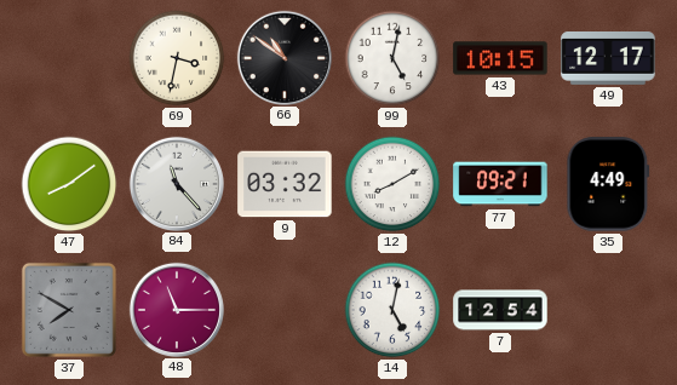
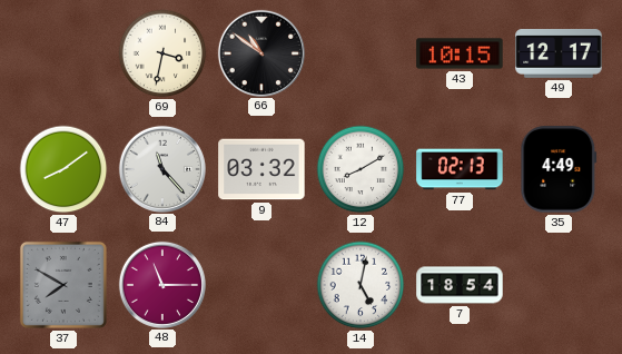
99: 5:02 -> none (392, 58)
77: 09:21 -> 02:13 (460, 169)
7: 12:54 -> 18:54 (460, 285)
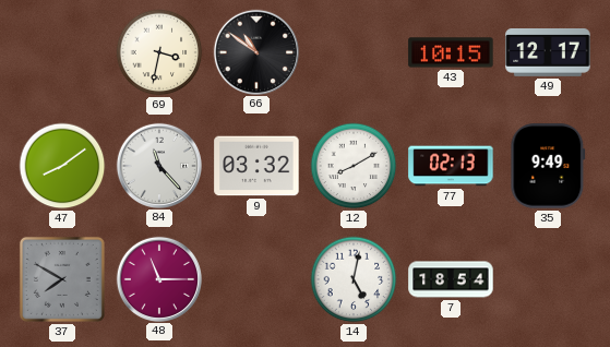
35: 4:49 -> 9:49 (548, 166)
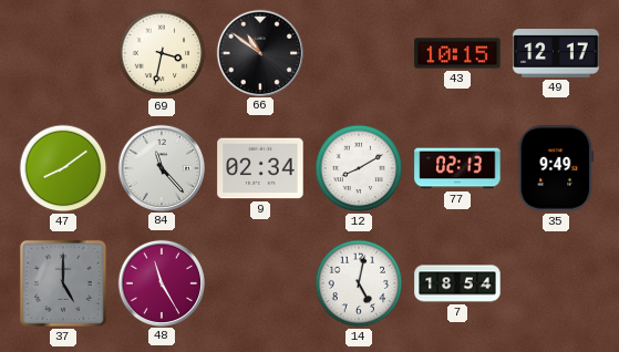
9: 03:32 -> 02:34 (260, 168)
37: 7:50 -> 5:00 (63, 283)
48: 11:15 -> 11:25 (161, 282)
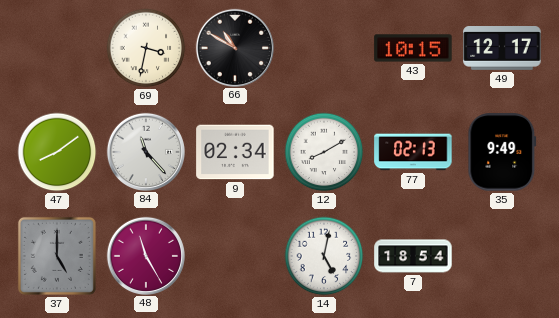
66: 10:51 -> 10:50 (234, 47)
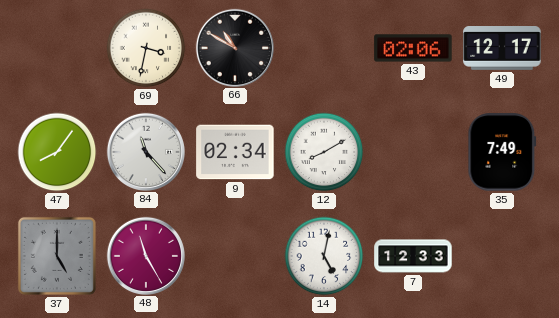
43: 10:15 -> 02:06 (413, 48)
47: 8:09 -> 8:06 (57, 152)
77: 02:13 -> none (413, 152)
35: 9:49 -> 7:49 (502, 152)
7: 18:54 -> 12:33 (413, 256)
